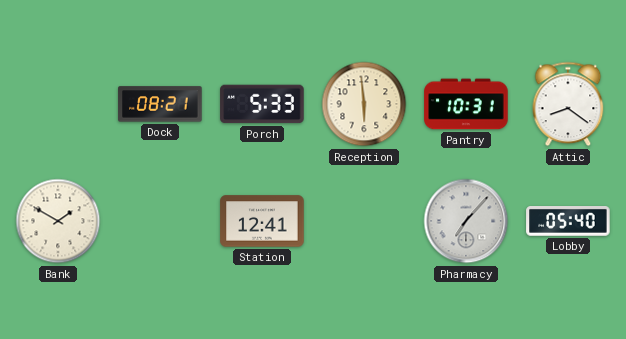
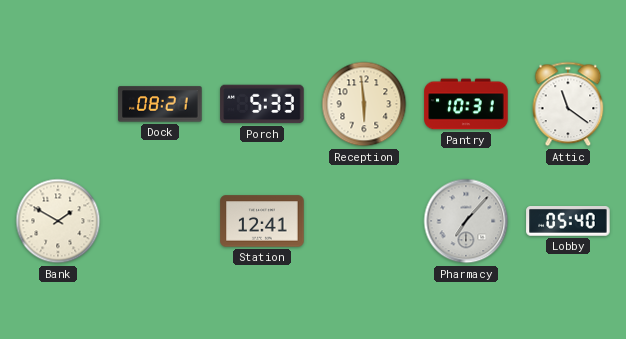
Attic: 8:21 -> 11:21 (568, 104)
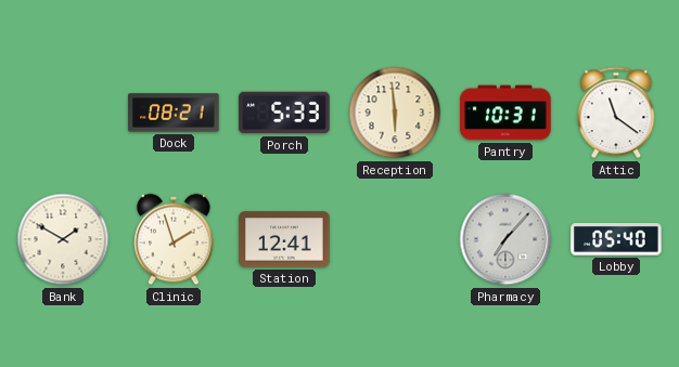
Clinic: none -> 1:57 (174, 239)
